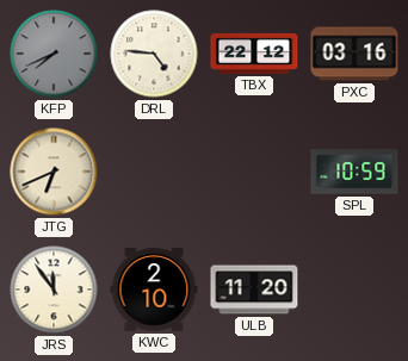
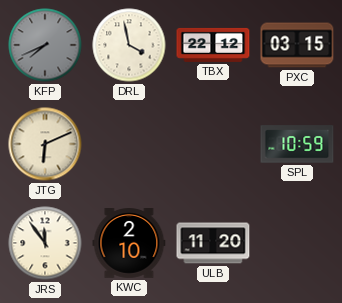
DRL: 4:46 -> 3:58 (129, 45)
PXC: 03:16 -> 03:15 (297, 45)
JTG: 6:41 -> 6:11 (45, 144)
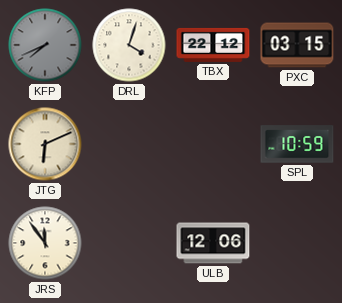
DRL: 3:58 -> 4:03 (129, 45)
KWC: 2:10 -> none (129, 244)
ULB: 11:20 -> 12:06 (213, 243)
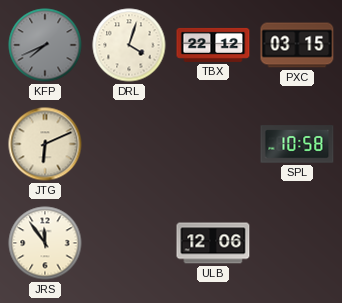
SPL: 10:59 -> 10:58 (297, 144)
